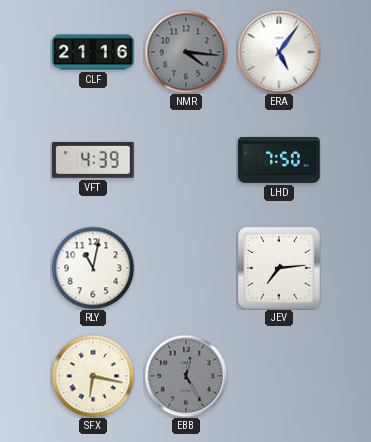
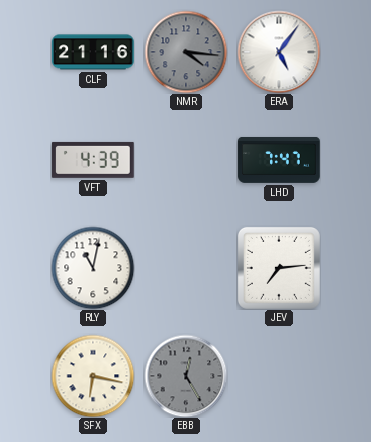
LHD: 7:50 -> 7:47 (279, 160)
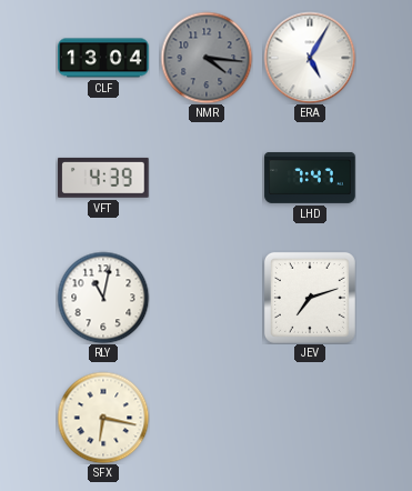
CLF: 21:16 -> 13:04 (103, 58)
ERA: 5:06 -> 5:05 (310, 58)
JEV: 7:14 -> 7:12 (310, 298)
EBB: 12:25 -> none (186, 376)
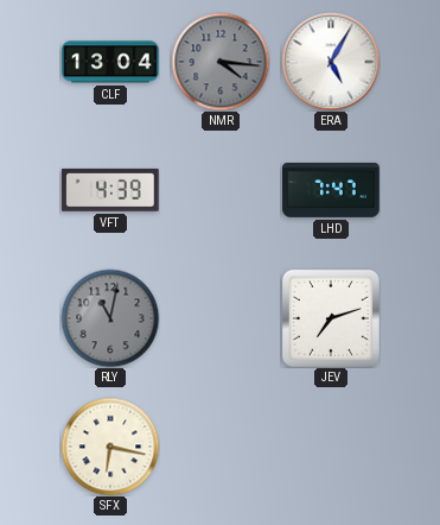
RLY dial: white -> grey (110, 318)
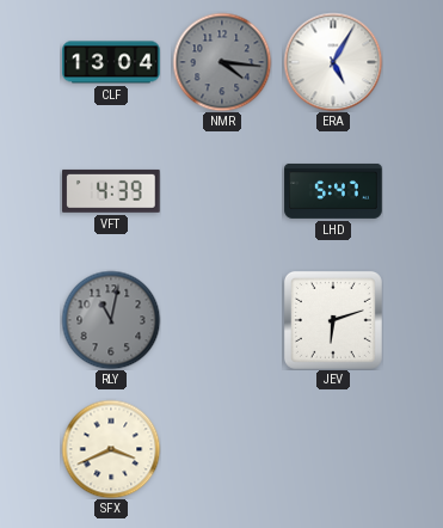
LHD: 7:47 -> 5:47 (333, 191)
JEV: 7:12 -> 6:12 (333, 320)
SFX: 6:17 -> 3:41 (111, 449)
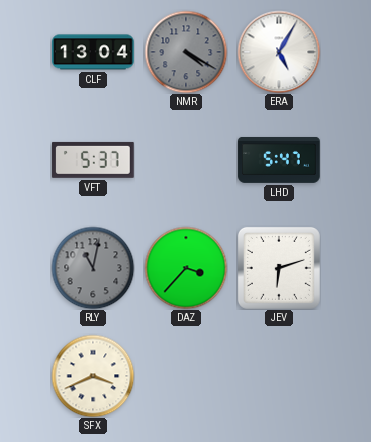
NMR: 4:16 -> 4:20 (186, 52)
VFT: 4:39 -> 5:37 (93, 160)
DAZ: none -> 3:37 (186, 268)
